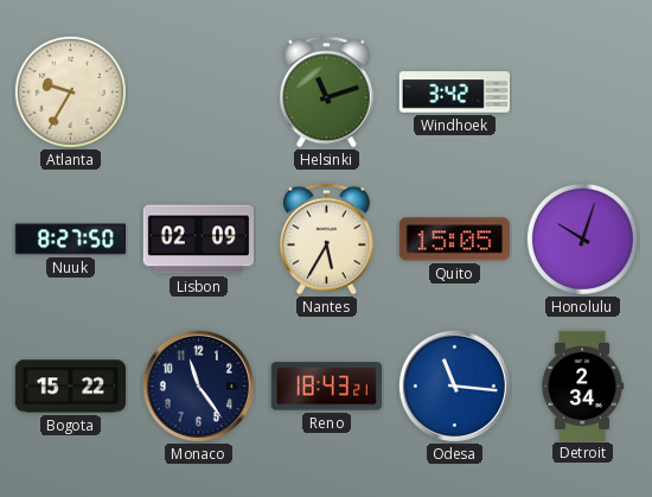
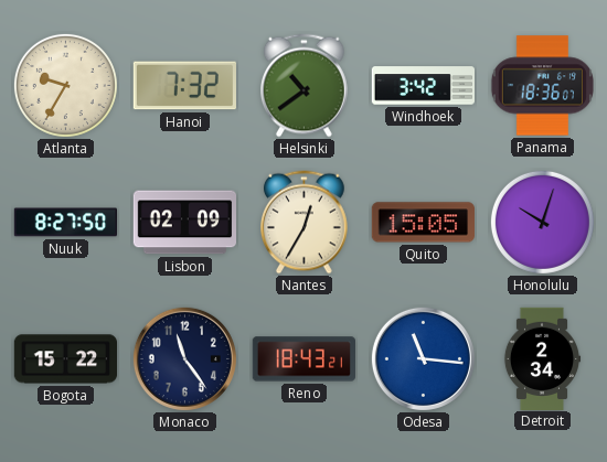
Hanoi: none -> 7:32 (184, 86)
Helsinki: 11:12 -> 10:39 (305, 86)
Panama: none -> 18:36 (542, 86)
Nantes: 5:35 -> 12:35 (305, 223)
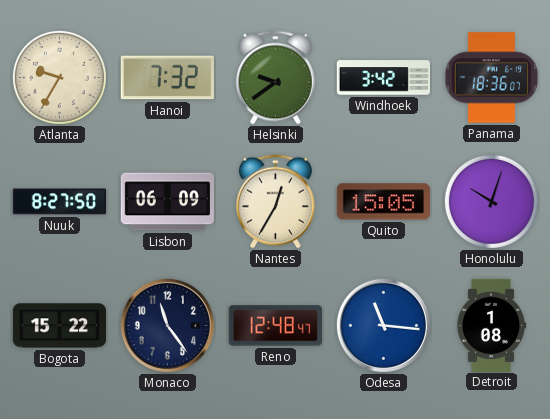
Helsinki: 10:39 -> 9:39 (276, 78)
Lisbon: 02:09 -> 06:09 (167, 202)
Reno: 18:43 -> 12:48 (275, 326)
Detroit: 2:34 -> 1:08 (491, 325)
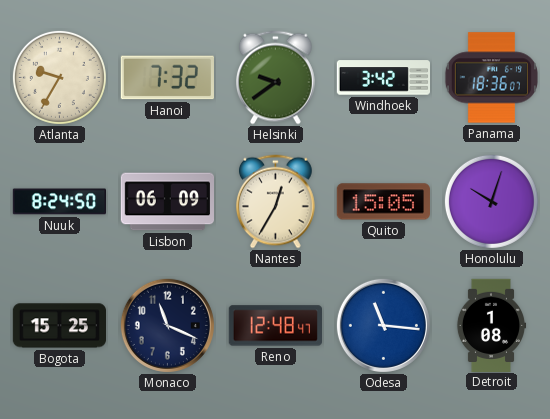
Nuuk: 8:27 -> 8:24 (59, 202)
Bogota: 15:22 -> 15:25 (59, 326)
Monaco: 11:24 -> 11:19 (167, 325)
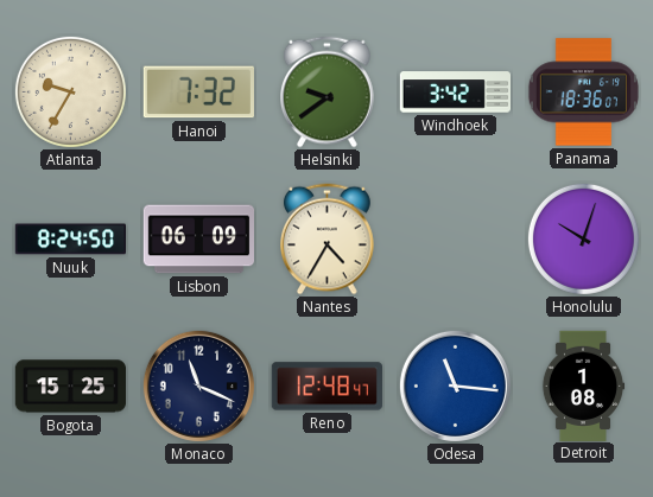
Nantes: 12:35 -> 4:35 (328, 240)
Quito: 15:05 -> none (383, 202)
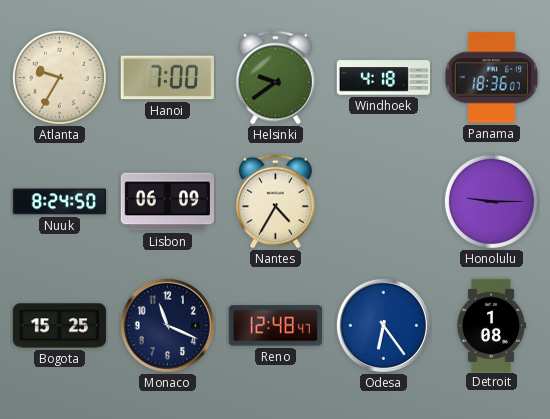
Hanoi: 7:32 -> 7:00 (167, 78)
Windhoek: 3:42 -> 4:18 (383, 78)
Honolulu: 10:03 -> 9:15 (491, 201)
Odesa: 11:16 -> 6:24 (383, 325)
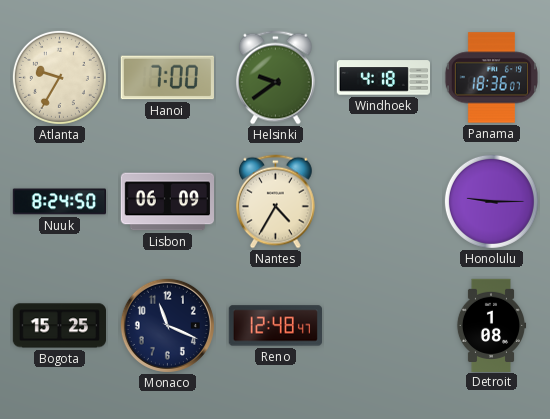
Odesa: 6:24 -> none (383, 325)
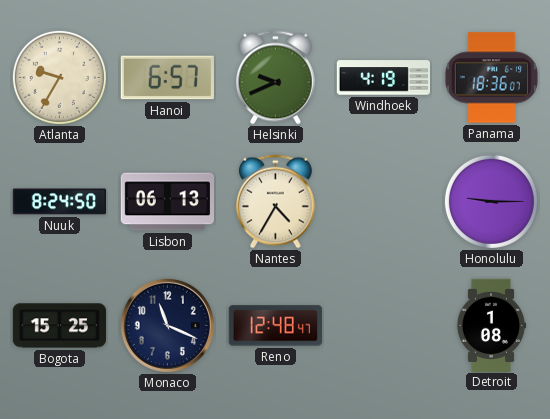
Hanoi: 7:00 -> 6:57 (167, 78)
Helsinki: 9:39 -> 9:41 (276, 78)
Windhoek: 4:18 -> 4:19 (383, 78)
Lisbon: 06:09 -> 06:13 (167, 202)
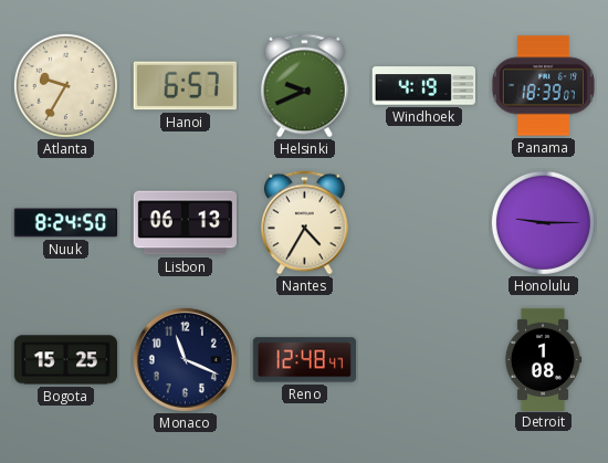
Panama: 18:36 -> 18:39 (543, 86)
